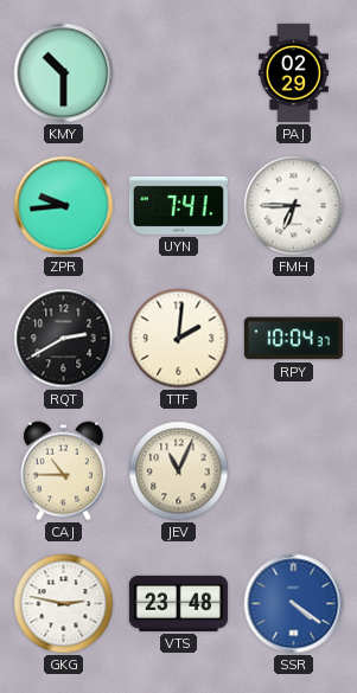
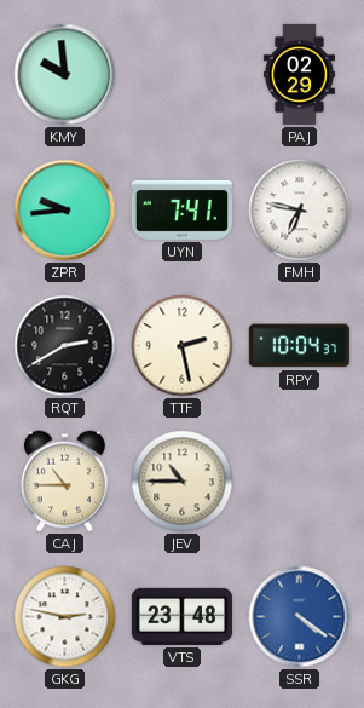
KMY: 10:30 -> 9:59 (65, 75)
FMH: 6:45 -> 6:47 (300, 211)
TTF: 2:01 -> 2:28 (183, 346)
JEV: 11:04 -> 10:45 (183, 482)
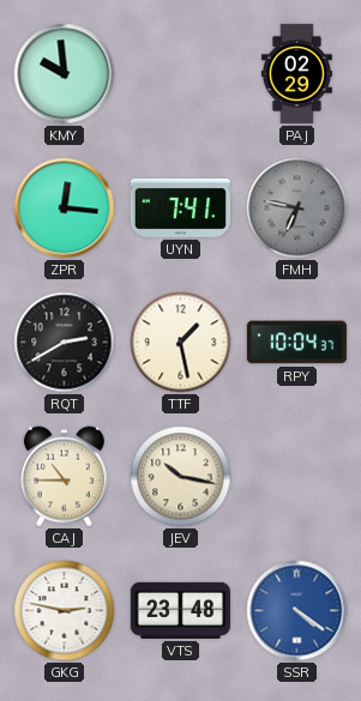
ZPR: 9:44 -> 12:16 (65, 209)
FMH dial: white -> grey (297, 209)
TTF: 2:28 -> 1:28 (181, 343)
JEV: 10:45 -> 10:17 (181, 477)
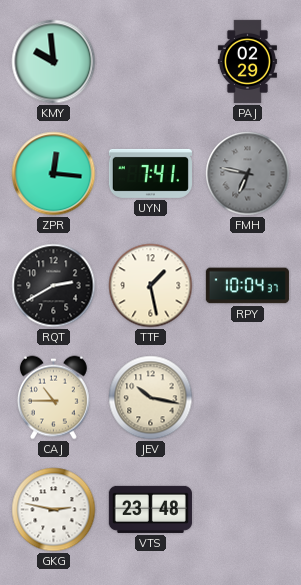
SSR: 4:21 -> none (297, 611)
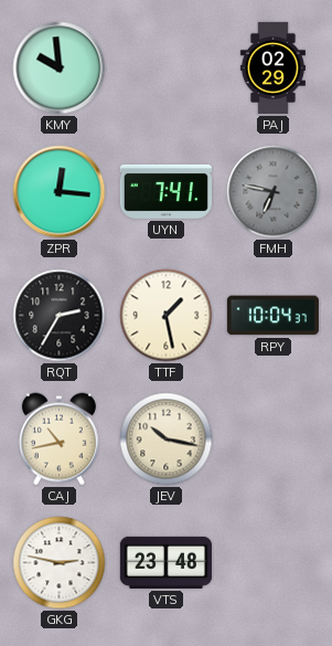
RQT: 2:40 -> 2:35 (60, 316)
CAJ: 10:45 -> 10:43 (58, 440)
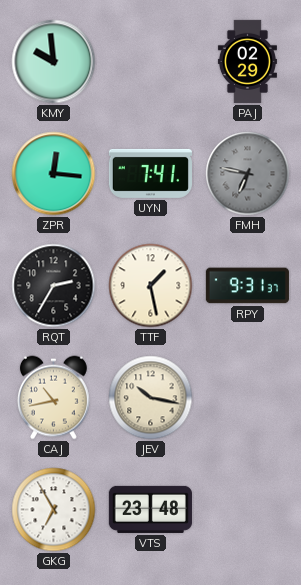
RPY: 10:04 -> 9:31 (247, 286)
GKG: 2:47 -> 6:55 (54, 510)
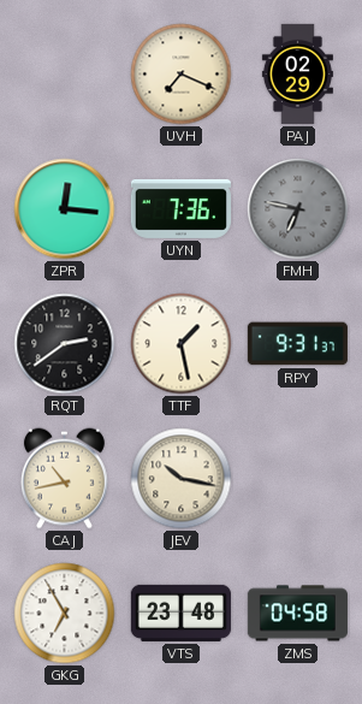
KMY: 9:59 -> none (54, 62)
UVH: none -> 7:19 (182, 75)
UYN: 7:41 -> 7:36 (180, 208)
RQT: 2:35 -> 2:39 (65, 344)
ZMS: none -> 04:58 (297, 614)
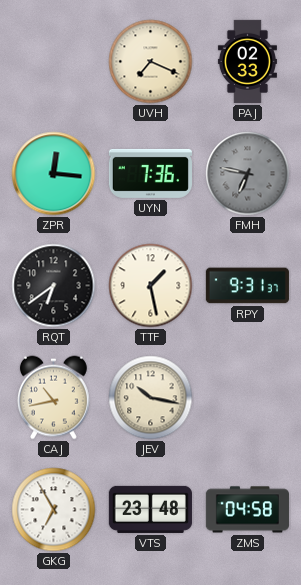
PAJ: 02:29 -> 02:33 (247, 61)
RQT: 2:39 -> 6:39 (54, 286)
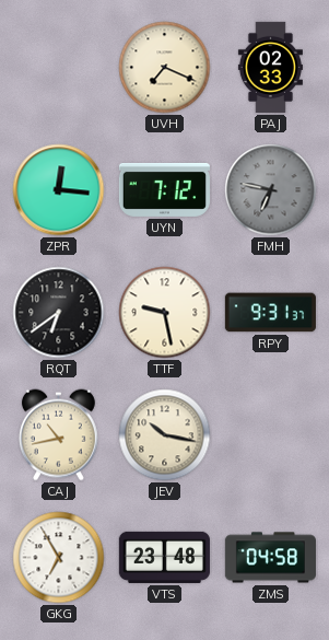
UYN: 7:36 -> 7:12 (164, 189)
TTF: 1:28 -> 9:28 (165, 313)
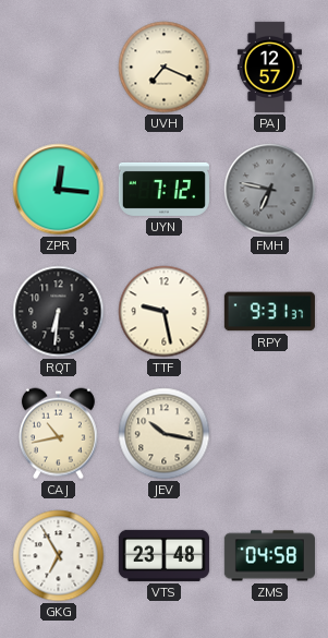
PAJ: 02:33 -> 12:57 (269, 67)
RQT: 6:39 -> 6:31 (59, 312)
